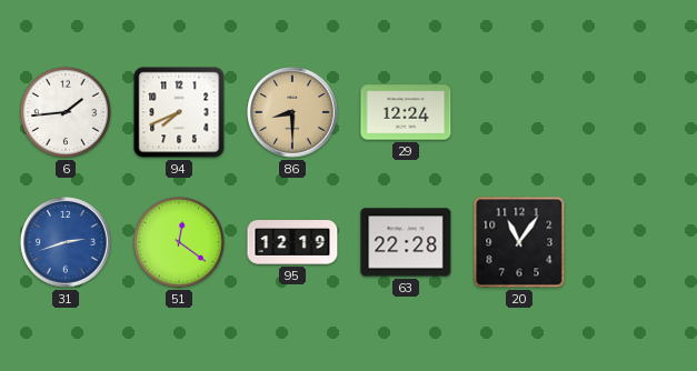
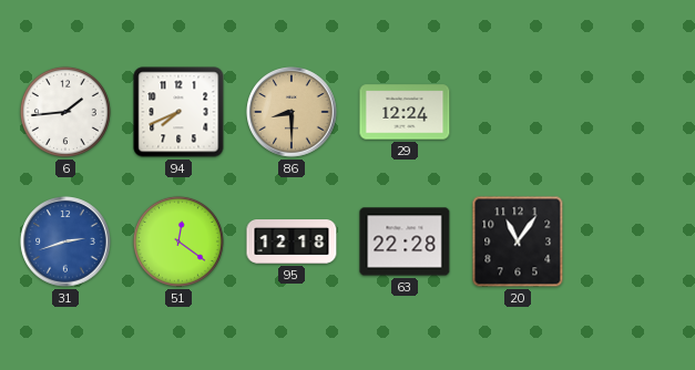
95: 12:19 -> 12:18 (292, 241)
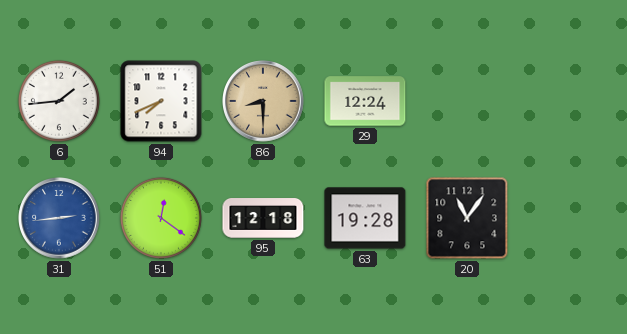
31: 2:42 -> 2:44 (59, 218)
63: 22:28 -> 19:28 (365, 218)
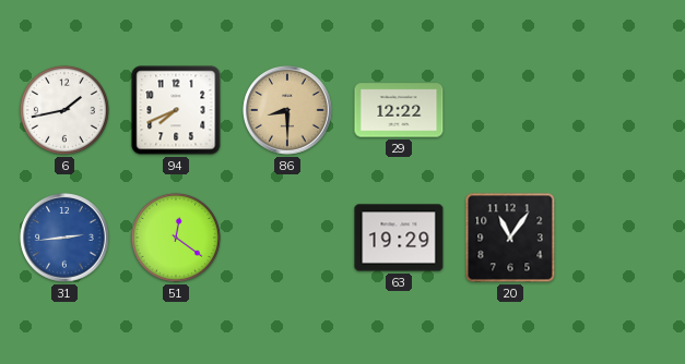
6: 1:44 -> 1:43 (64, 110)
29: 12:24 -> 12:22 (399, 110)
95: 12:18 -> none (263, 218)
63: 19:28 -> 19:29 (399, 238)
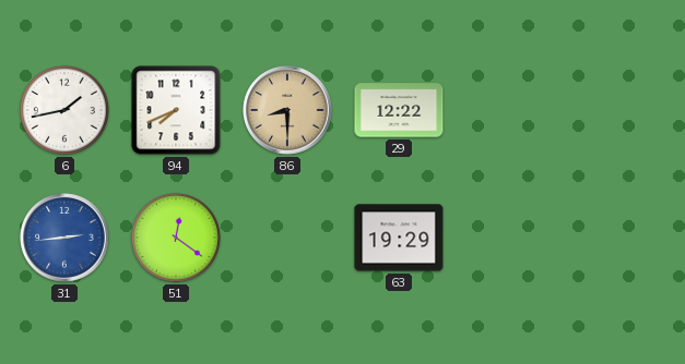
20: 11:06 -> none (510, 238)
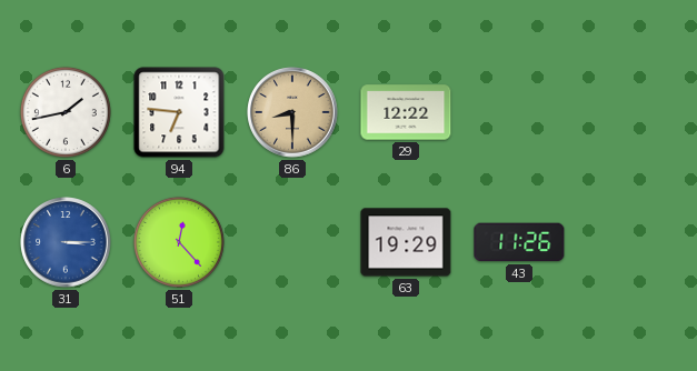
94: 7:41 -> 6:46 (179, 112)
31: 2:44 -> 3:15 (66, 242)
51: 12:21 -> 12:23 (179, 242)
43: none -> 11:26 (519, 242)
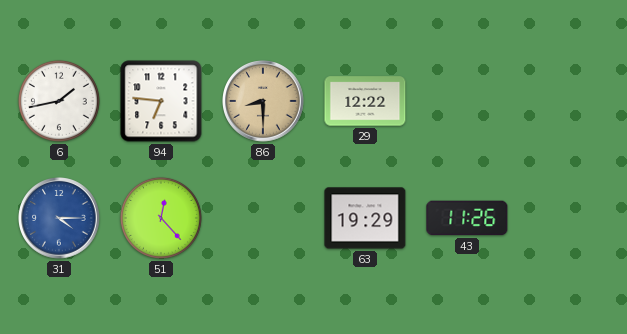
31: 3:15 -> 4:15 (59, 218)
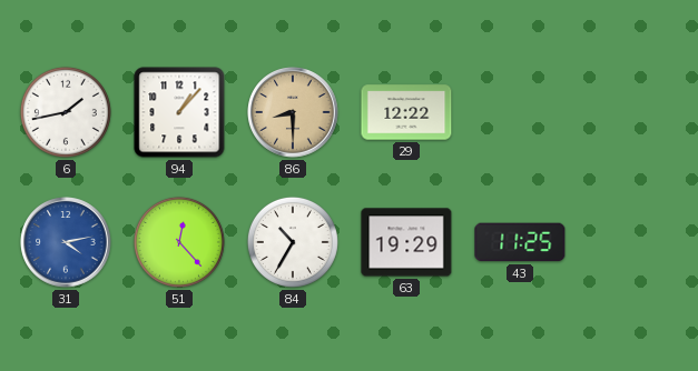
94: 6:46 -> 1:07 (179, 112)
31: 4:15 -> 4:13 (66, 242)
84: none -> 10:35 (293, 242)
43: 11:26 -> 11:25 (520, 242)
